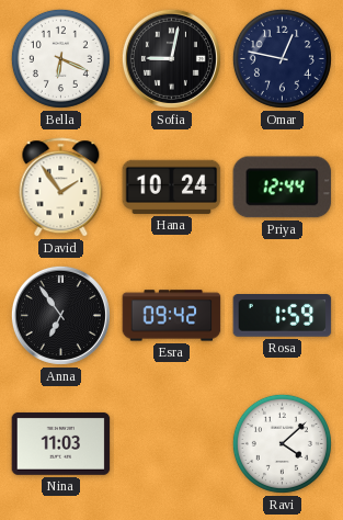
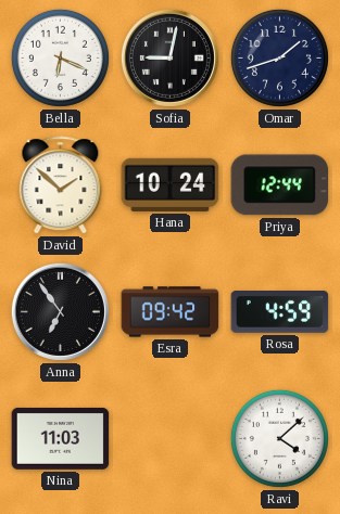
Omar: 12:47 -> 1:42 (279, 57)
David: 1:54 -> 1:52 (61, 185)
Rosa: 1:59 -> 4:59 (280, 312)
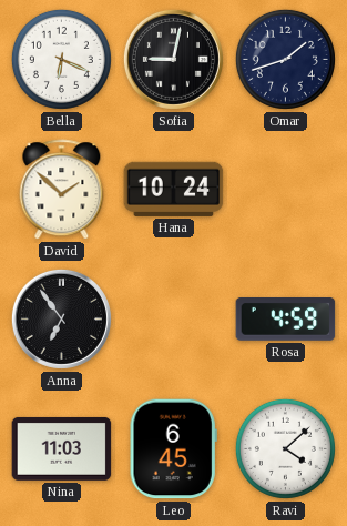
Priya: 12:44 -> none (280, 185)
Esra: 09:42 -> none (171, 312)
Leo: none -> 6:45 (173, 449)
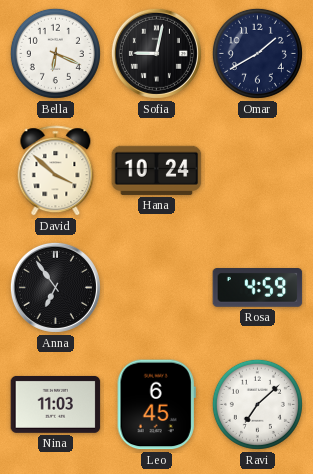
Omar: 1:42 -> 1:40 (257, 53)
David: 1:52 -> 3:52 (56, 171)
Ravi: 4:08 -> 7:08 (257, 404)
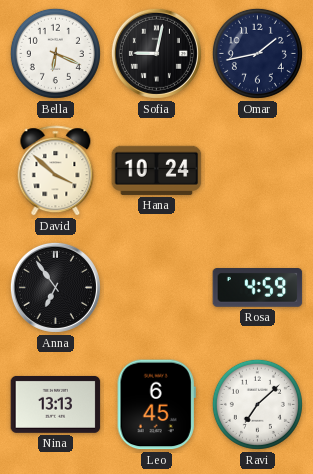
Omar: 1:40 -> 1:43 (257, 53)
Nina: 11:03 -> 13:13 (56, 404)
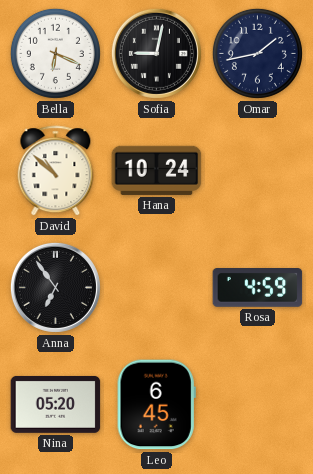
David: 3:52 -> 10:52 (56, 171)
Nina: 13:13 -> 05:20 (56, 404)
Ravi: 7:08 -> none (257, 404)
